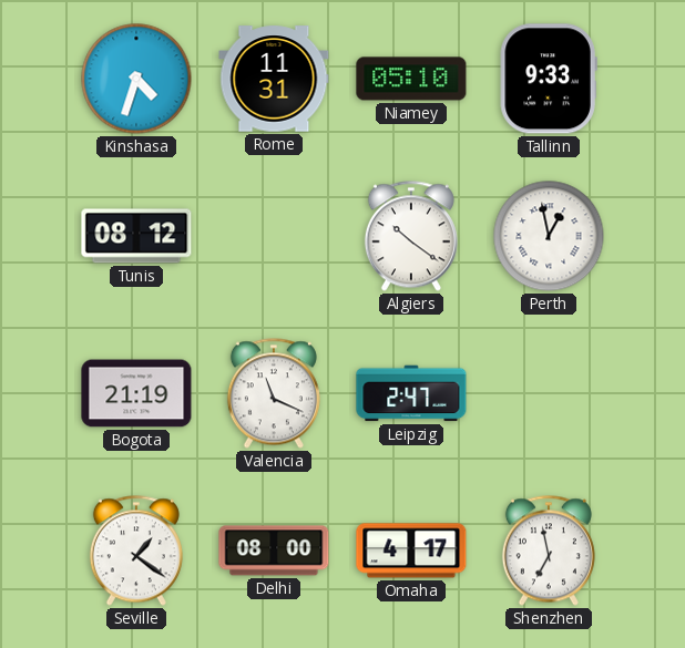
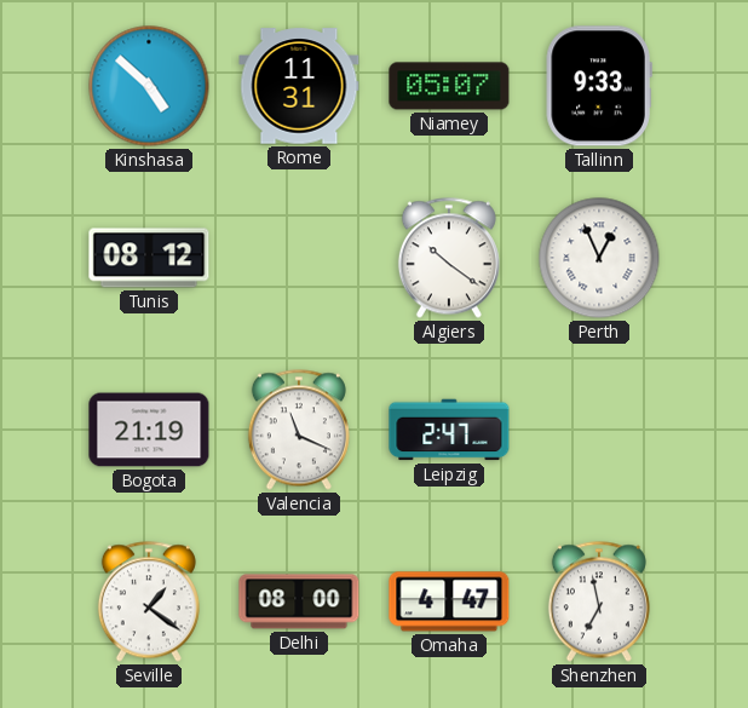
Kinshasa: 4:33 -> 4:52 (149, 86)
Niamey: 05:10 -> 05:07 (449, 86)
Perth: 12:58 -> 12:56 (599, 258)
Omaha: 4:17 -> 4:47 (449, 601)
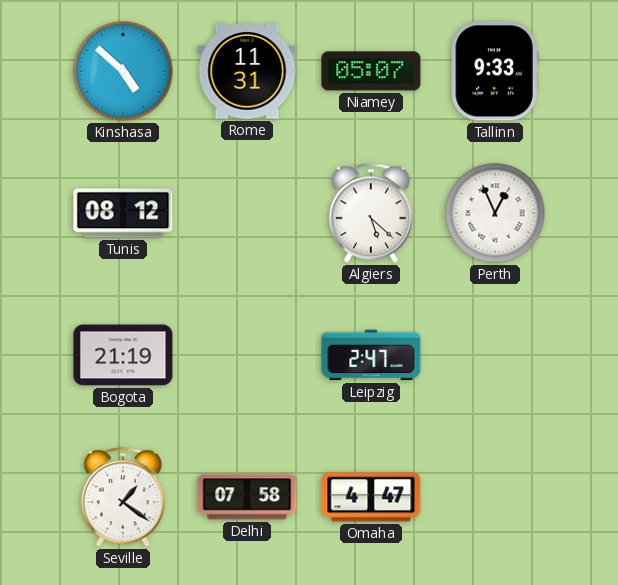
Algiers: 10:21 -> 5:22 (371, 213)
Valencia: 11:19 -> none (299, 430)
Delhi: 08:00 -> 07:58 (247, 497)
Shenzhen: 6:58 -> none (599, 601)
